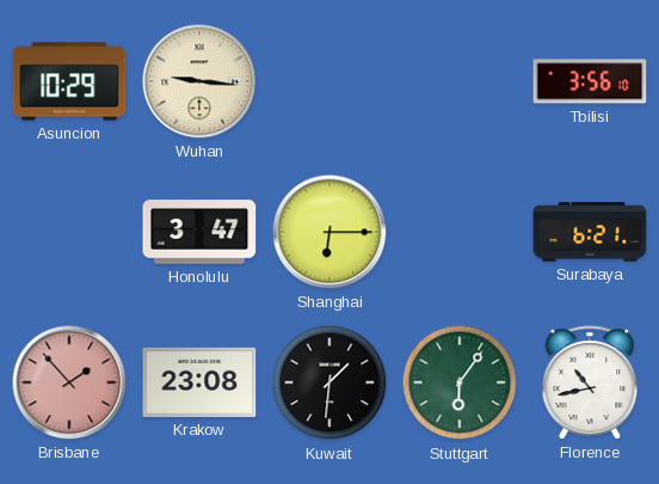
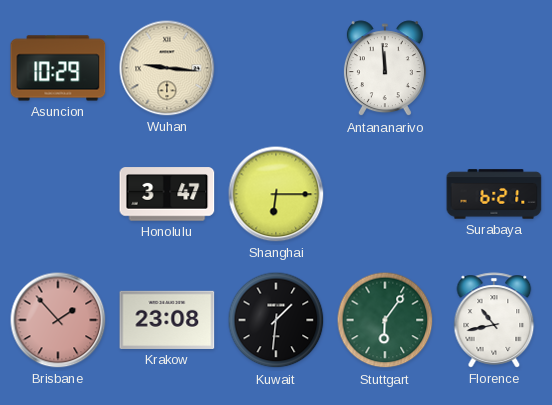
Antananarivo: none -> 11:59 (385, 69)
Tbilisi: 3:56 -> none (590, 81)
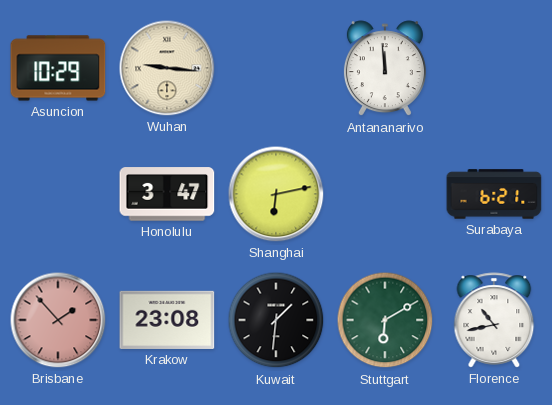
Shanghai: 6:15 -> 6:13 (276, 194)
Stuttgart: 6:06 -> 6:10 (385, 320)
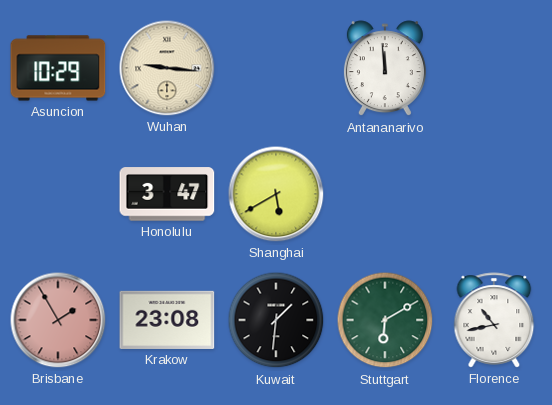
Shanghai: 6:13 -> 5:40 (276, 194)
Surabaya: 6:21 -> none (494, 194)
Brisbane: 1:53 -> 1:55 (58, 320)
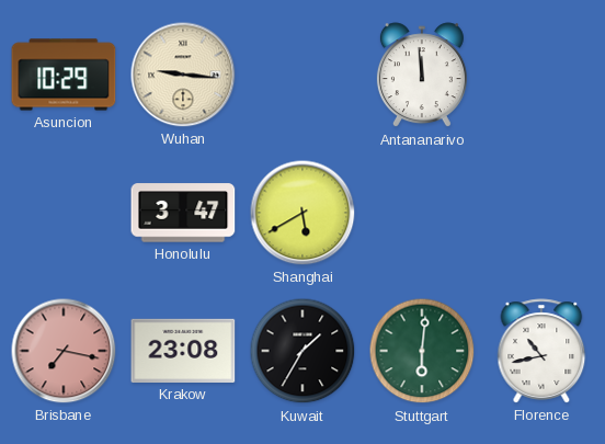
Brisbane: 1:55 -> 7:17 (64, 351)
Kuwait: 1:31 -> 1:35 (302, 351)
Stuttgart: 6:10 -> 6:01 (422, 351)
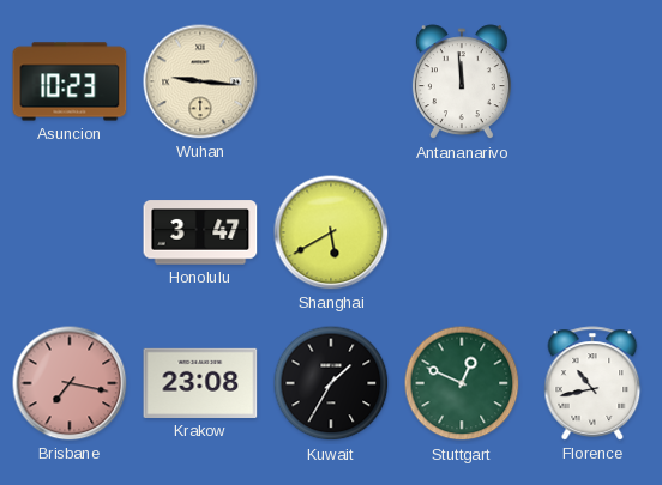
Asuncion: 10:29 -> 10:23 (70, 81)
Stuttgart: 6:01 -> 12:49 (462, 383)
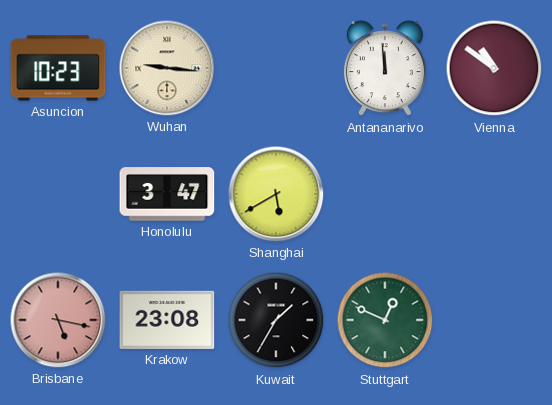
Vienna: none -> 10:51 (494, 68)
Brisbane: 7:17 -> 5:17 (58, 320)
Florence: 10:43 -> none (592, 383)
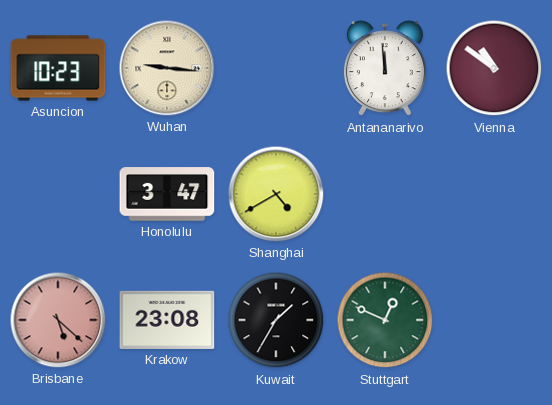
Shanghai: 5:40 -> 4:40 (276, 194)
Brisbane: 5:17 -> 5:22 (58, 320)
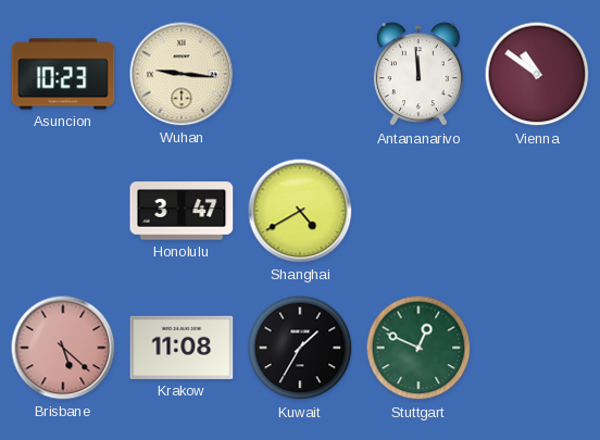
Krakow: 23:08 -> 11:08 (182, 348)
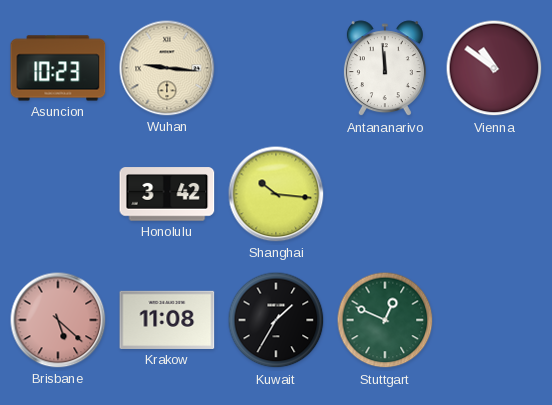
Honolulu: 3:47 -> 3:42 (167, 194)
Shanghai: 4:40 -> 10:16 (276, 194)
